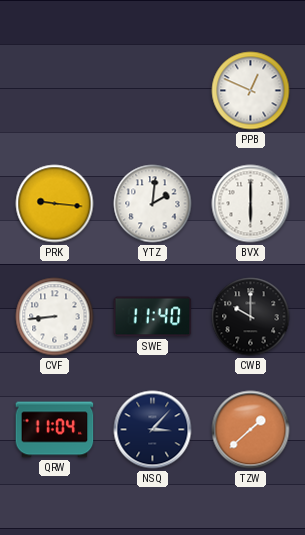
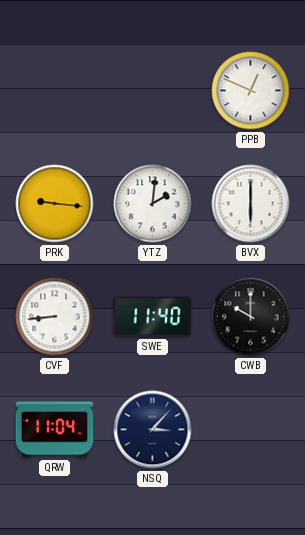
TZW: 1:38 -> none (251, 430)
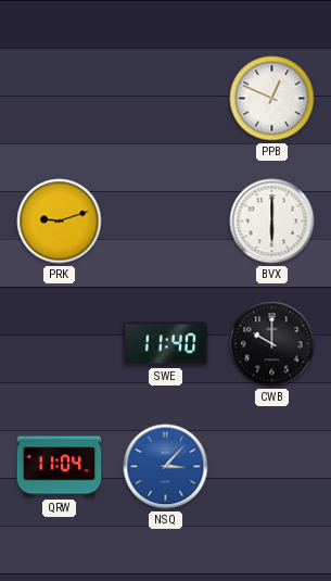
PRK: 9:16 -> 9:12 (60, 222)
YTZ: 2:01 -> none (153, 204)
CVF: 8:44 -> none (55, 317)
NSQ dial: navy -> blue (166, 467)
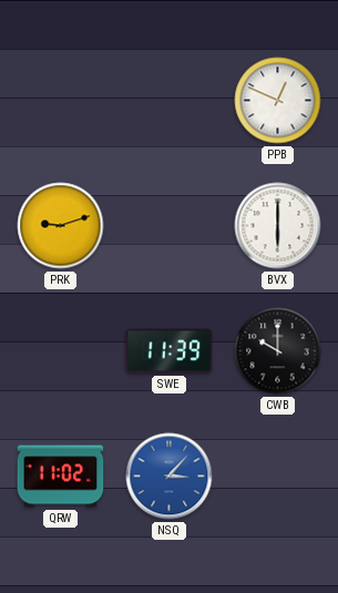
SWE: 11:40 -> 11:39 (170, 351)
QRW: 11:04 -> 11:02 (61, 477)
